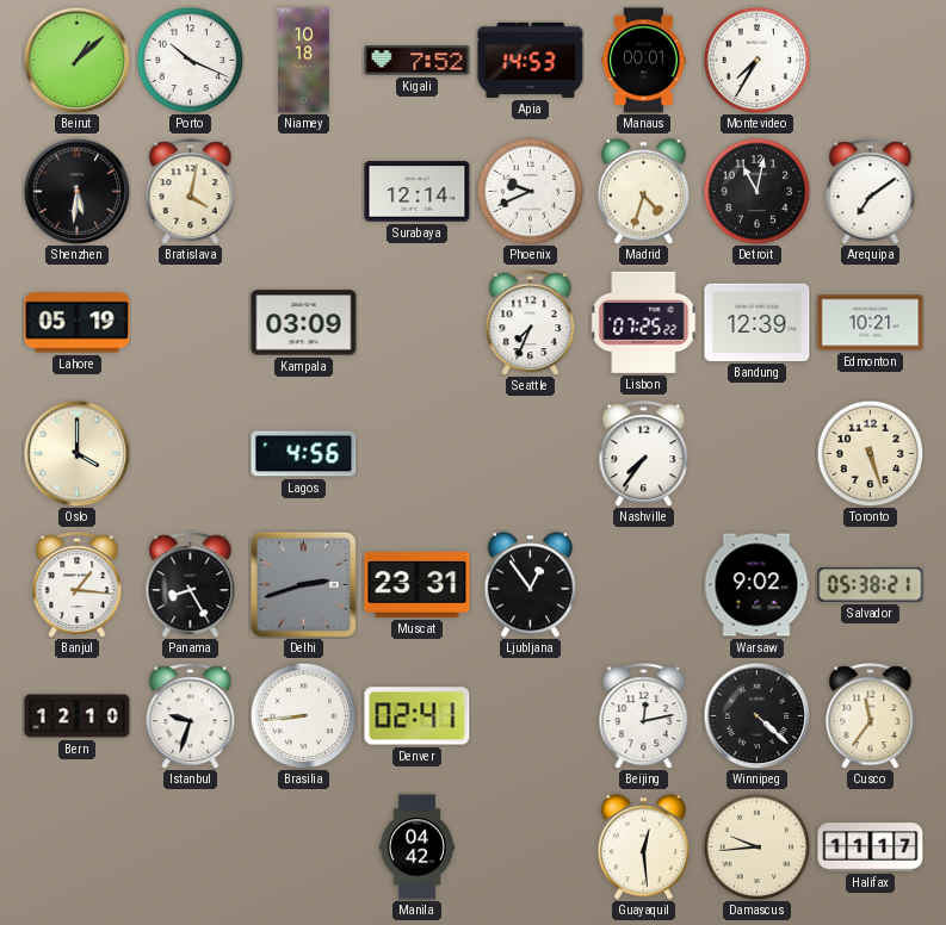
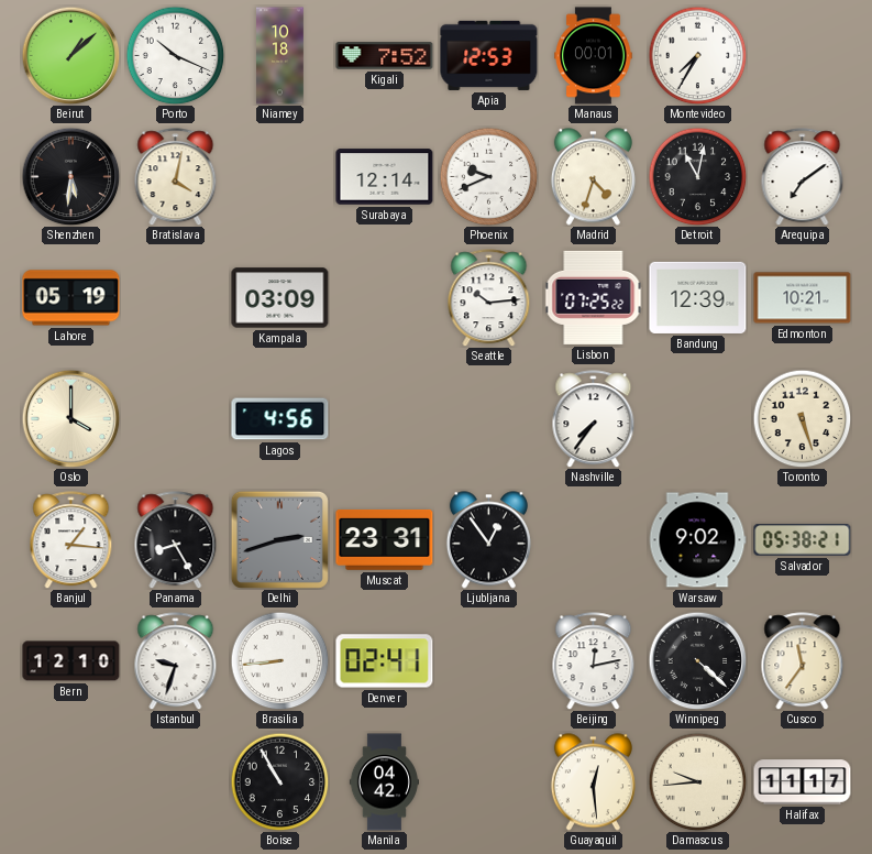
Apia: 14:53 -> 12:53 (489, 55)
Seattle: 7:34 -> 10:14 (489, 298)
Boise: none -> 10:55 (279, 781)
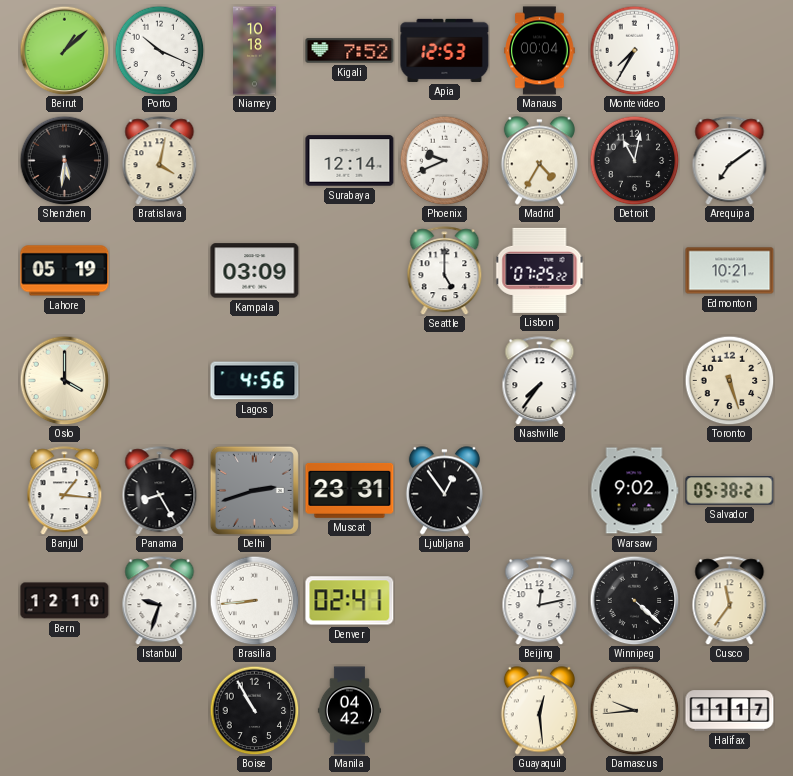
Manaus: 00:01 -> 00:04 (540, 51)
Madrid: 4:33 -> 4:35 (539, 161)
Seattle: 10:14 -> 5:00 (445, 271)
Bandung: 12:39 -> none (698, 297)
